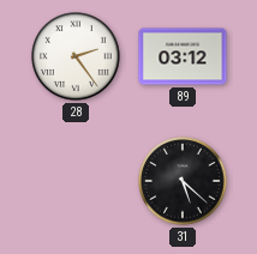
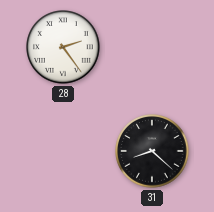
89: 03:12 -> none (183, 56)
31: 5:22 -> 8:22 (152, 151)
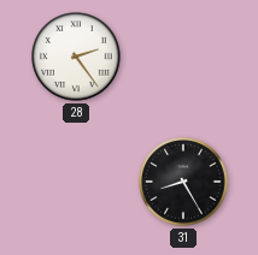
31: 8:22 -> 8:25 (183, 182)
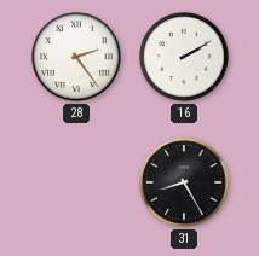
16: none -> 2:10 (184, 57)
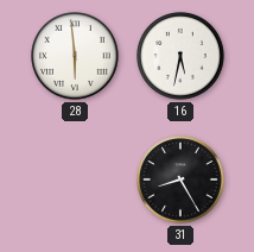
28: 2:24 -> 5:59 (75, 56)
16: 2:10 -> 5:32 (180, 56)
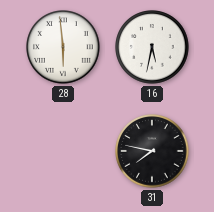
31: 8:25 -> 7:47 (152, 151)
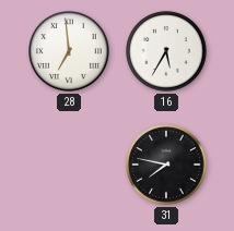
28: 5:59 -> 6:59 (69, 51)
16: 5:32 -> 5:35 (166, 51)
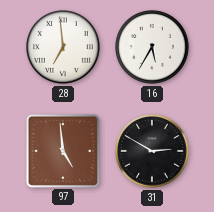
97: none -> 4:59 (62, 150)
31: 7:47 -> 2:50 (152, 151)
